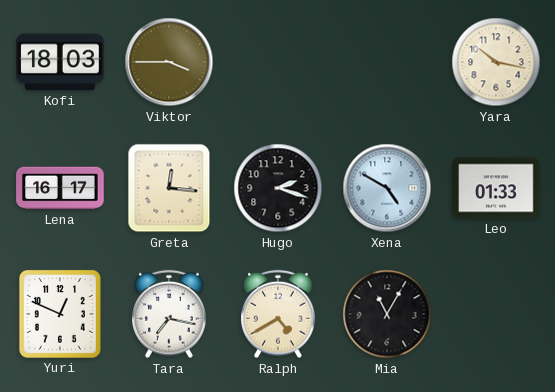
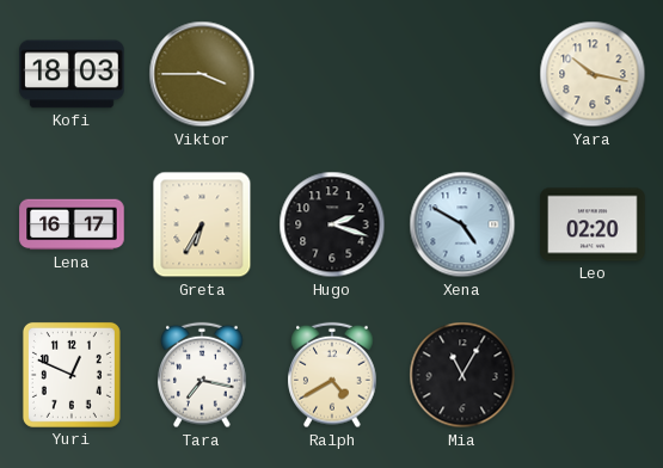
Greta: 12:16 -> 6:35 (202, 224)
Leo: 01:33 -> 02:20 (593, 224)
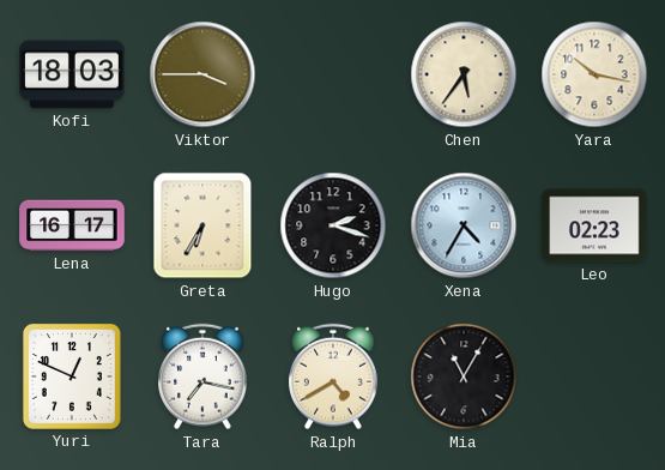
Chen: none -> 5:36 (464, 74)
Xena: 4:50 -> 4:35 (464, 225)
Leo: 02:20 -> 02:23 (594, 225)
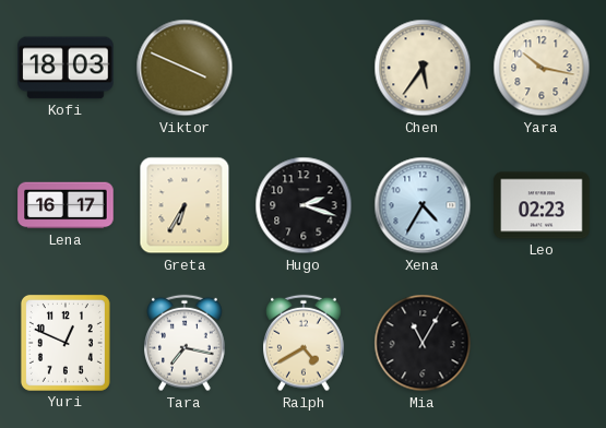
Viktor: 3:45 -> 3:49 (185, 68)
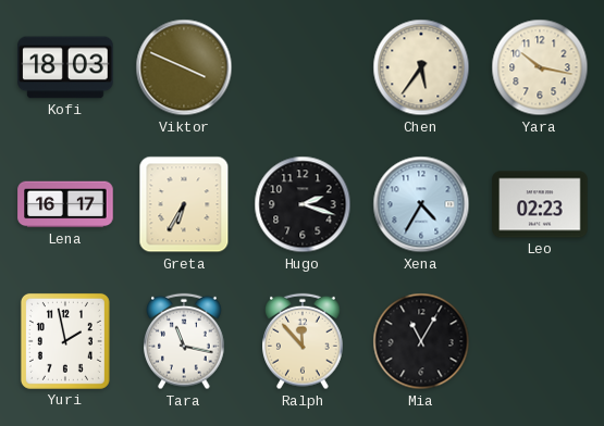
Yuri: 12:49 -> 1:58 (65, 341)
Tara: 7:17 -> 11:17 (185, 341)
Ralph: 4:40 -> 11:53 (304, 341)
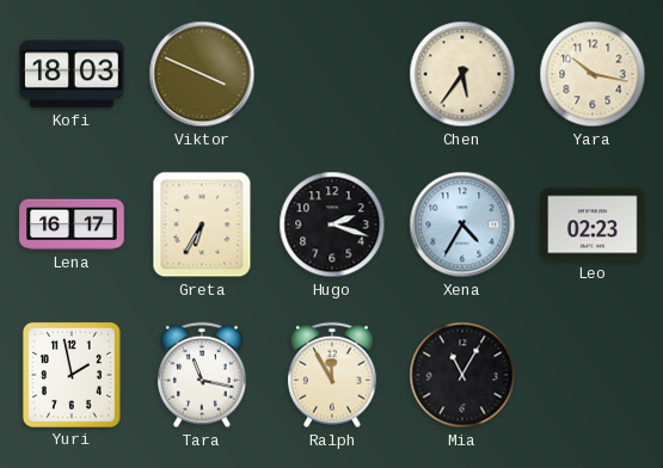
Ralph: 11:53 -> 11:55 (333, 375)
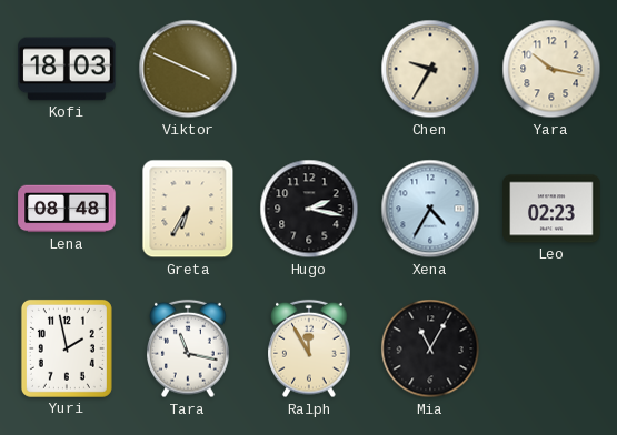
Chen: 5:36 -> 9:35 (430, 69)
Lena: 16:17 -> 08:48 (67, 209)
Hugo: 2:18 -> 2:17 (309, 209)
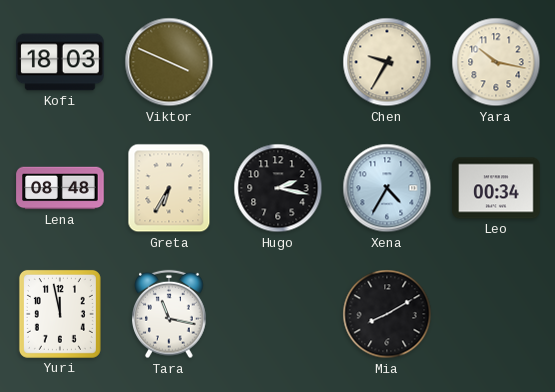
Leo: 02:23 -> 00:34 (496, 188)
Yuri: 1:58 -> 11:58 (60, 314)
Ralph: 11:55 -> none (310, 348)
Mia: 11:05 -> 8:10 (387, 314)
